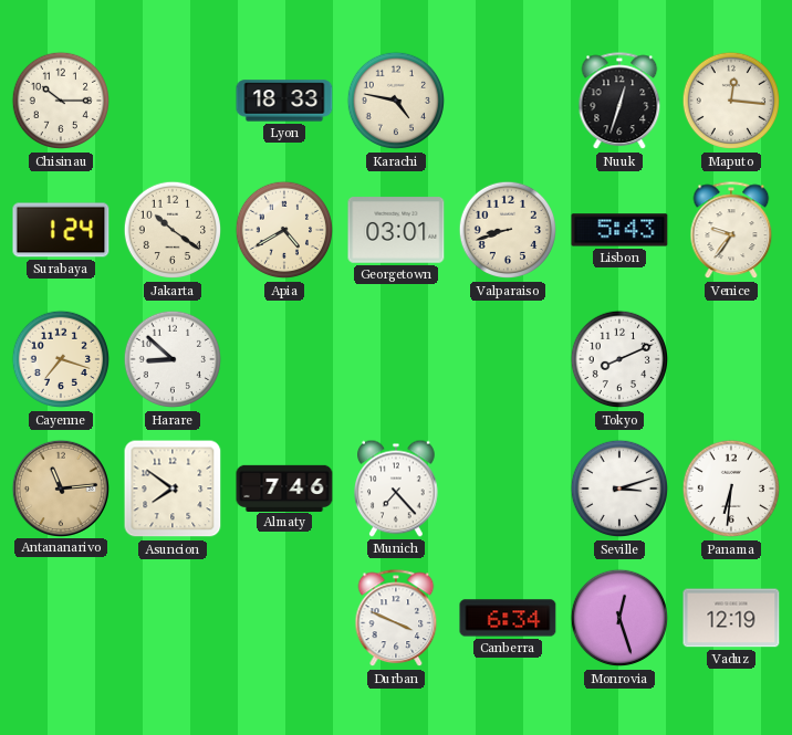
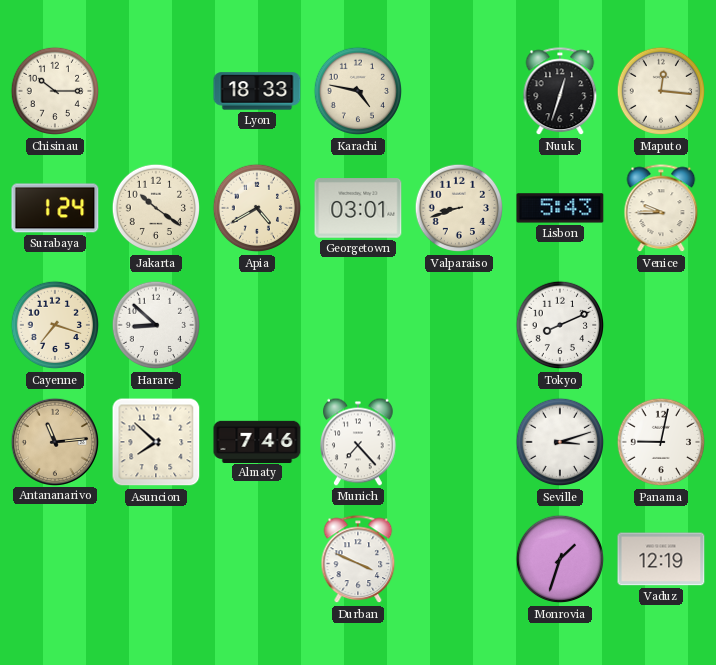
Venice: 9:36 -> 9:45 (661, 209)
Asuncion: 7:51 -> 7:52 (156, 442)
Panama: 6:31 -> 9:02 (661, 442)
Canberra: 6:34 -> none (508, 618)
Monrovia: 12:27 -> 1:33 (560, 559)
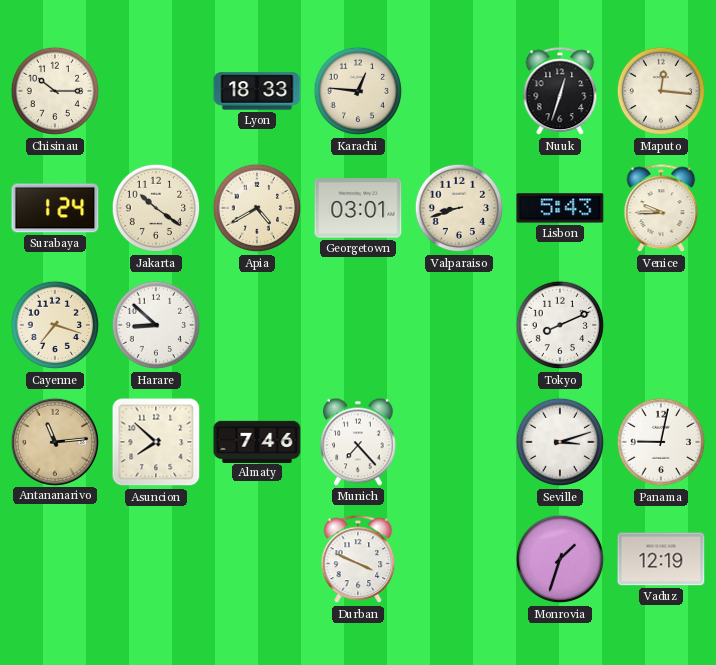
Karachi: 4:47 -> 12:46 (358, 91)
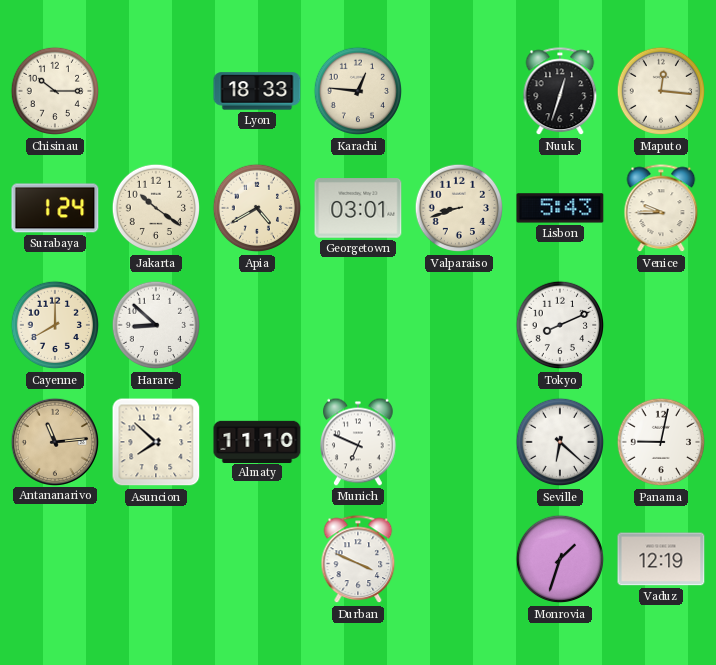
Cayenne: 7:18 -> 8:00 (55, 325)
Almaty: 7:46 -> 11:10 (257, 441)
Munich: 7:23 -> 6:49 (359, 442)
Seville: 3:12 -> 6:22 (560, 442)
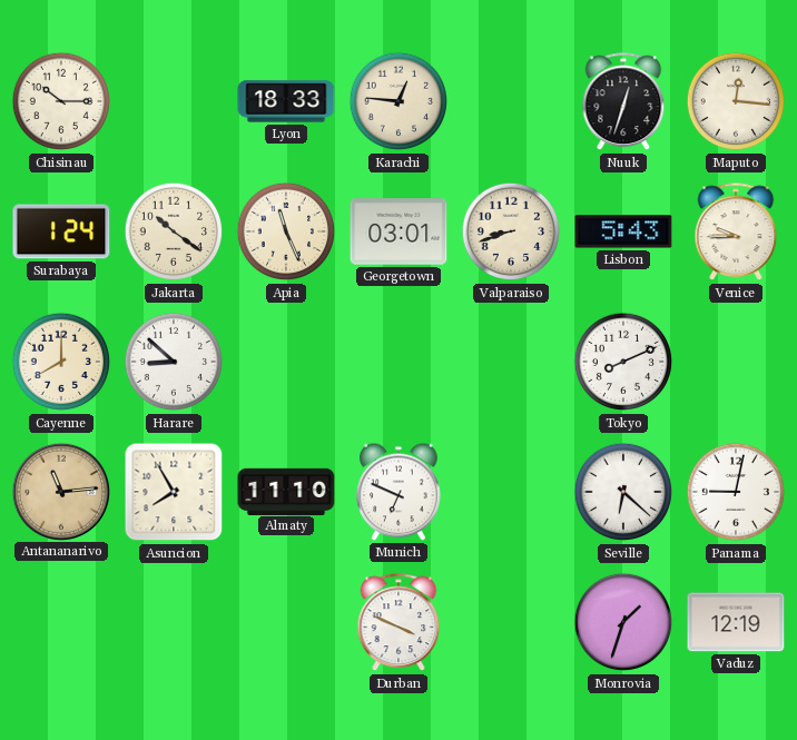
Apia: 4:40 -> 11:26 (286, 231)
Asuncion: 7:52 -> 7:55 (174, 492)
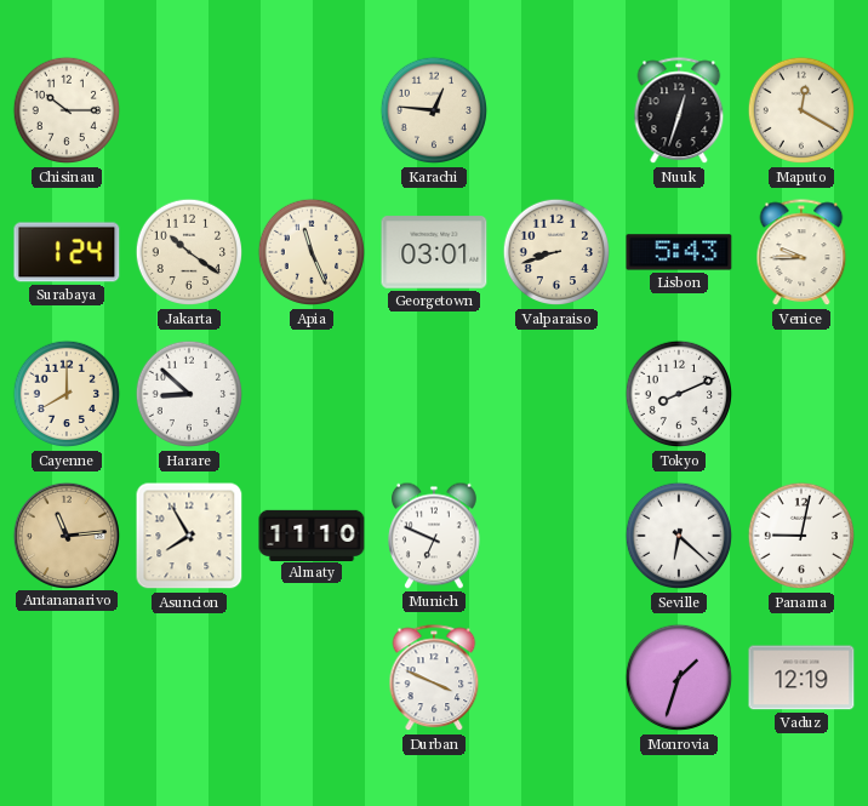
Lyon: 18:33 -> none (286, 101)
Maputo: 12:16 -> 12:20 (801, 110)
